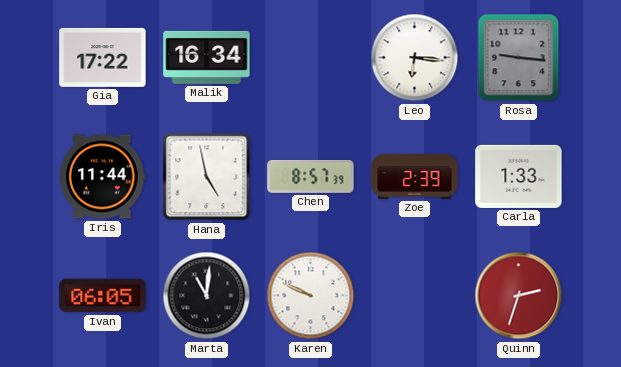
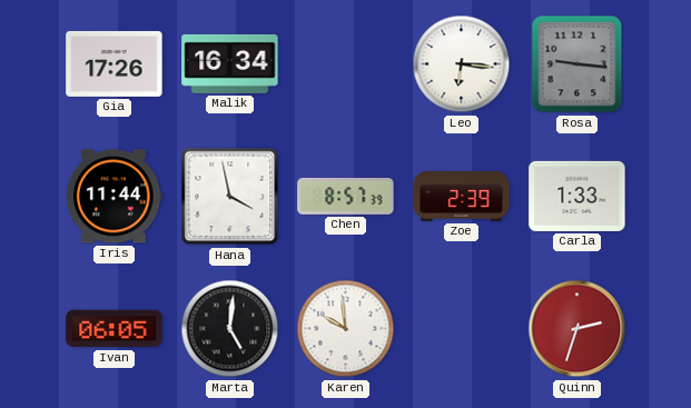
Gia: 17:22 -> 17:26 (115, 63)
Hana: 4:58 -> 3:58 (230, 197)
Marta: 11:01 -> 5:01 (230, 329)
Karen: 9:49 -> 9:59 (346, 329)
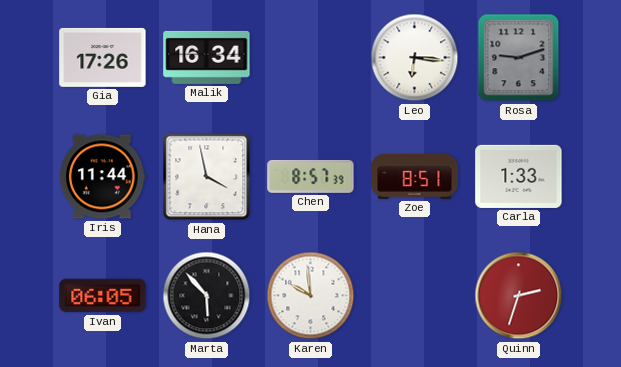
Rosa: 9:16 -> 9:12 (519, 58)
Zoe: 2:39 -> 8:51 (415, 176)
Marta: 5:01 -> 5:53 (207, 296)
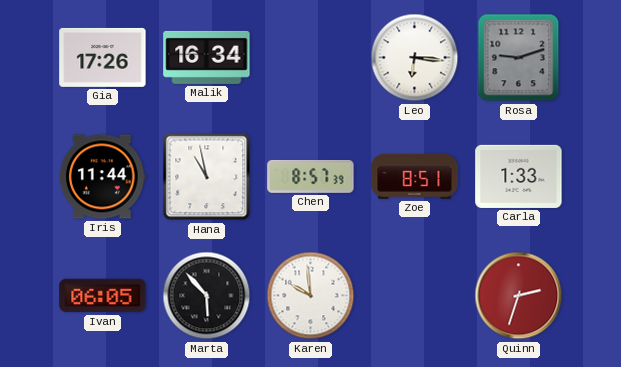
Hana: 3:58 -> 10:58 (207, 177)
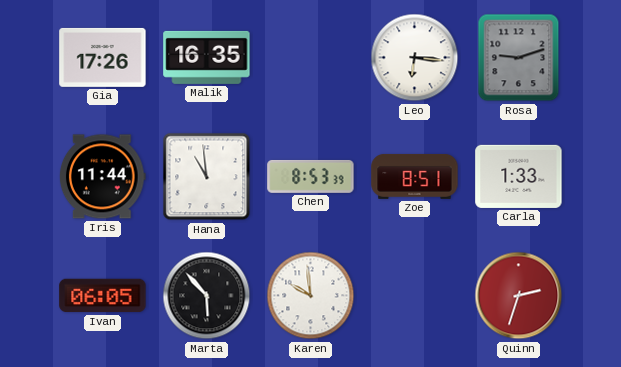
Malik: 16:34 -> 16:35 (207, 57)
Hana: 10:58 -> 10:59 (207, 177)
Chen: 8:57 -> 8:53 (311, 176)
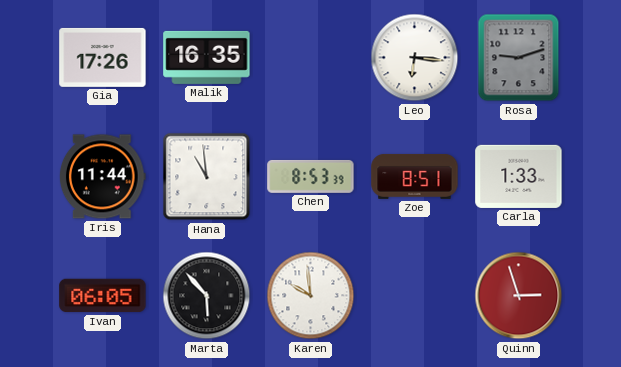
Quinn: 2:33 -> 2:57 (519, 296)
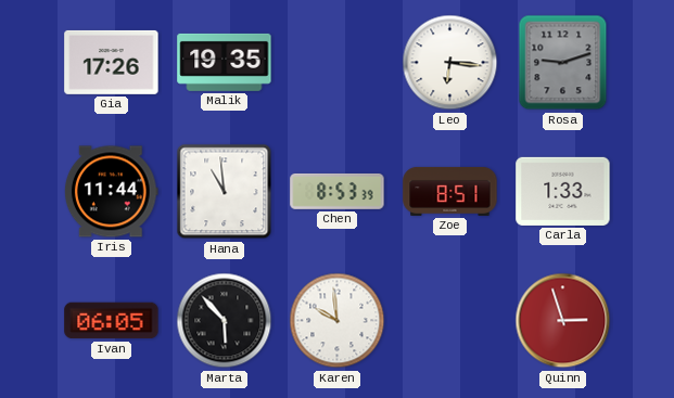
Malik: 16:35 -> 19:35 (225, 62)
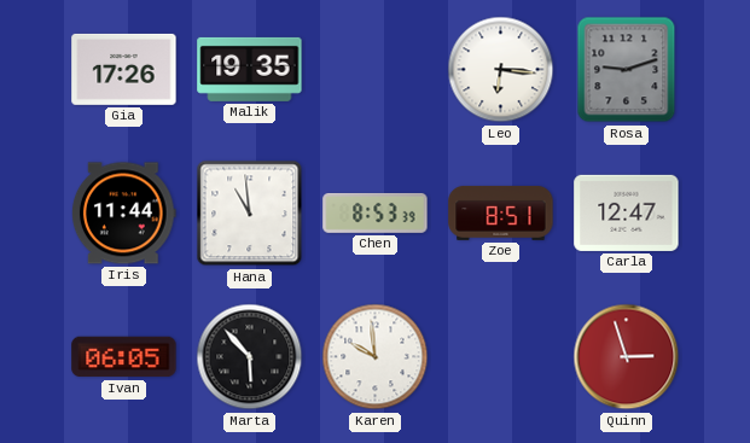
Carla: 1:33 -> 12:47 (627, 212)
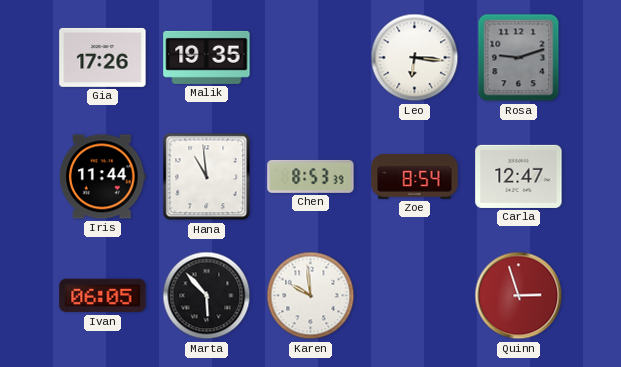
Zoe: 8:51 -> 8:54 (415, 176)
